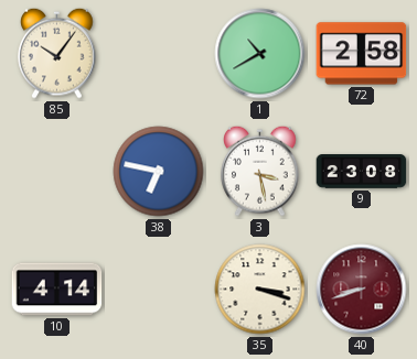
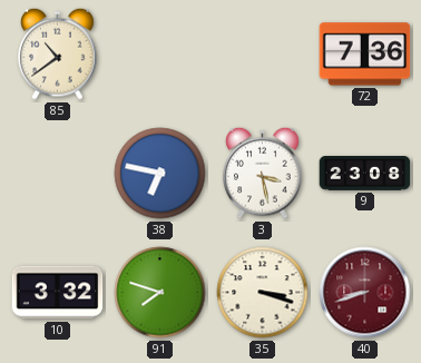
85: 10:06 -> 10:39 (58, 53)
1: 10:40 -> none (260, 54)
72: 2:58 -> 7:36 (365, 55)
10: 4:14 -> 3:32 (58, 293)
91: none -> 7:48 (160, 293)
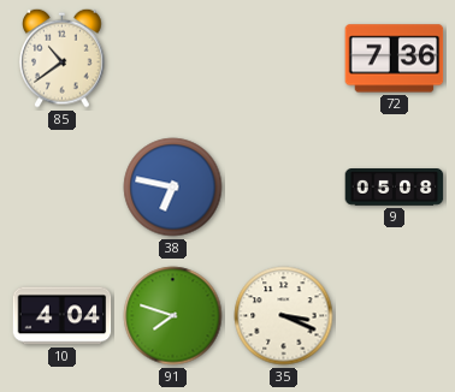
3: 3:28 -> none (263, 173)
9: 23:08 -> 05:08 (395, 188)
10: 3:32 -> 4:04 (63, 316)
35: 3:18 -> 3:19 (284, 316)
40: 8:42 -> none (365, 293)
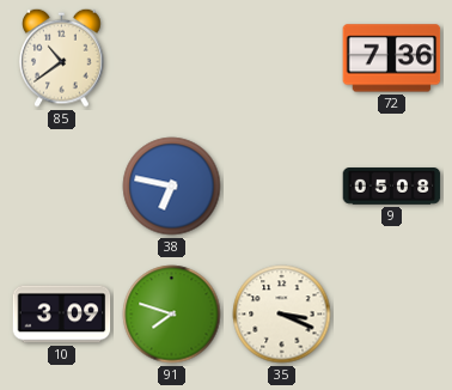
10: 4:04 -> 3:09 (62, 315)
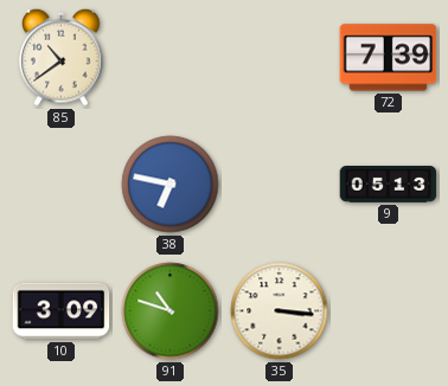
72: 7:36 -> 7:39 (389, 58)
9: 05:08 -> 05:13 (389, 185)
91: 7:48 -> 10:48 (171, 311)
35: 3:19 -> 3:16 (280, 311)
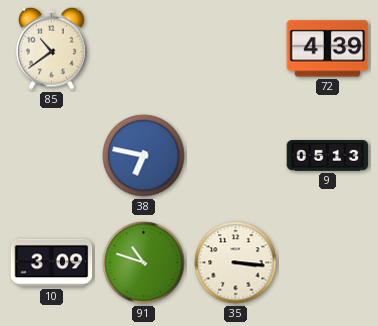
72: 7:39 -> 4:39 (328, 49)
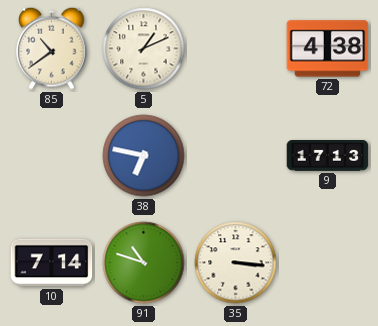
5: none -> 1:11 (144, 49)
72: 4:39 -> 4:38 (328, 49)
9: 05:13 -> 17:13 (328, 156)
10: 3:09 -> 7:14 (52, 263)
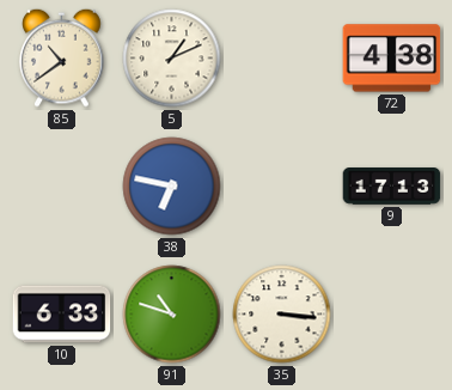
10: 7:14 -> 6:33 (62, 315)
